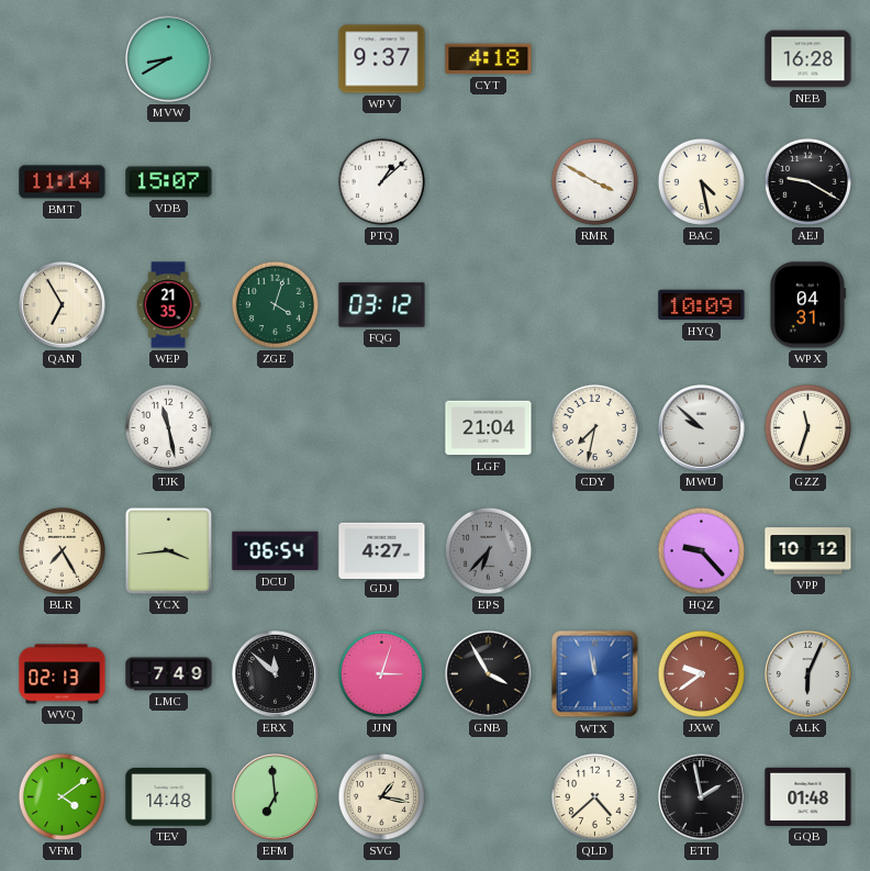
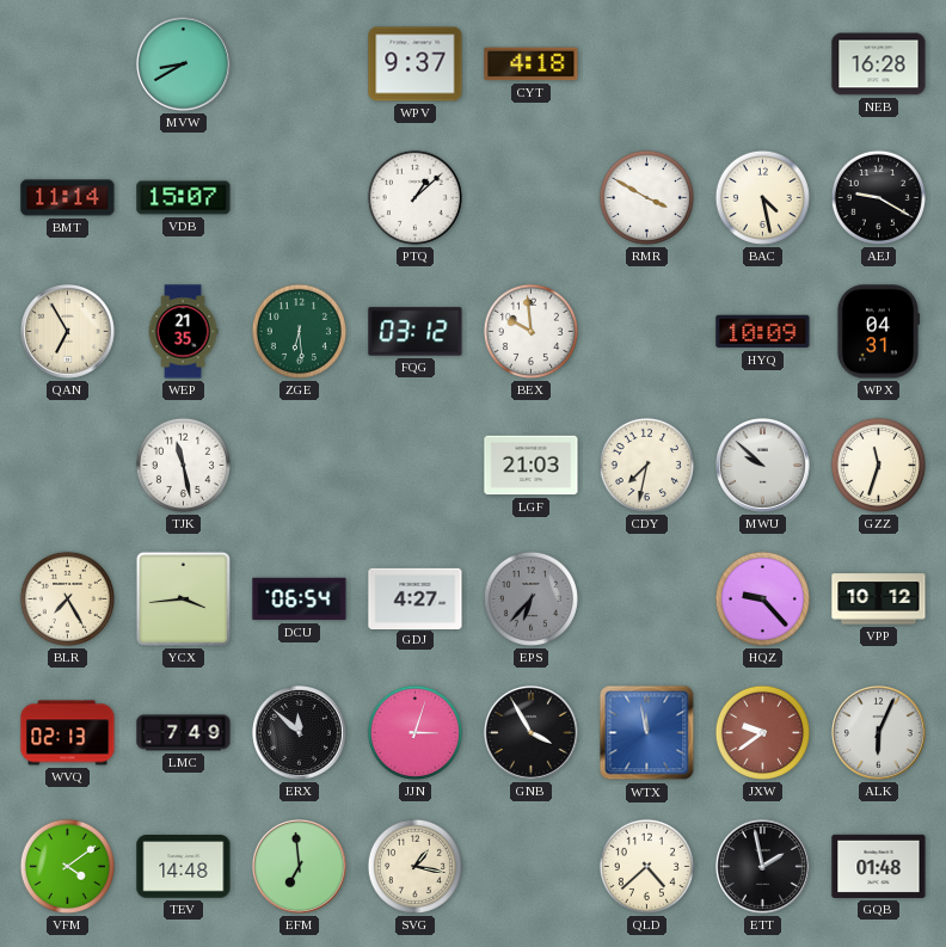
ZGE: 4:03 -> 6:29 (299, 331)
BEX: none -> 9:59 (530, 331)
LGF: 21:04 -> 21:03 (532, 466)
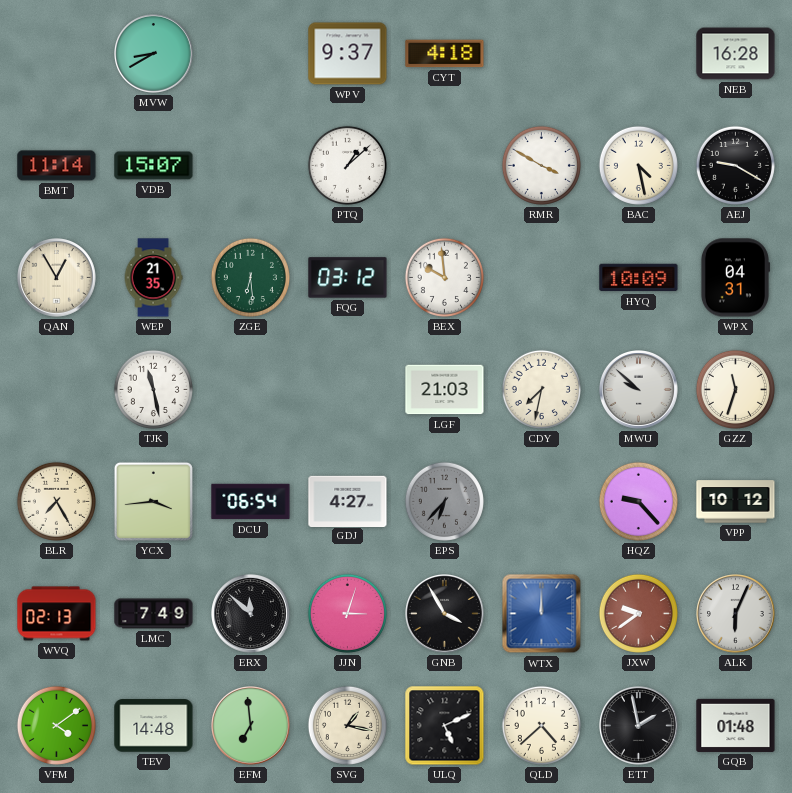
QAN: 6:55 -> 12:55 (57, 278)
WTX: 11:58 -> 12:00 (542, 614)
ULQ: none -> 5:11 (445, 726)
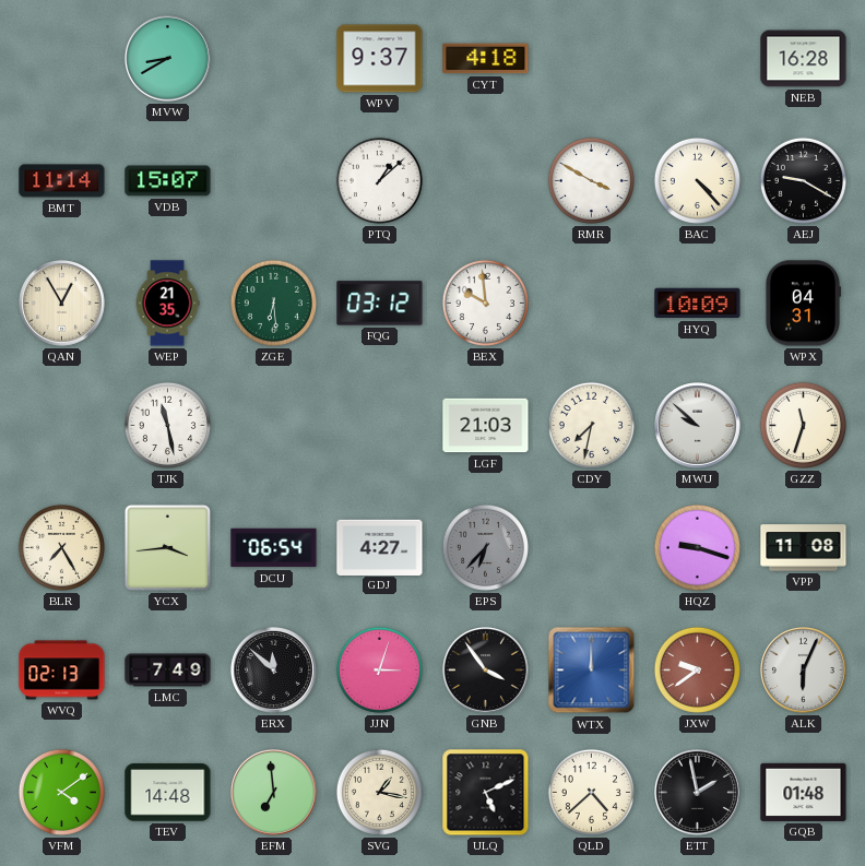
BAC: 4:28 -> 4:23 (697, 180)
HQZ: 9:23 -> 9:18 (697, 547)
VPP: 10:12 -> 11:08 (804, 548)
GNB: 3:55 -> 3:54 (486, 671)
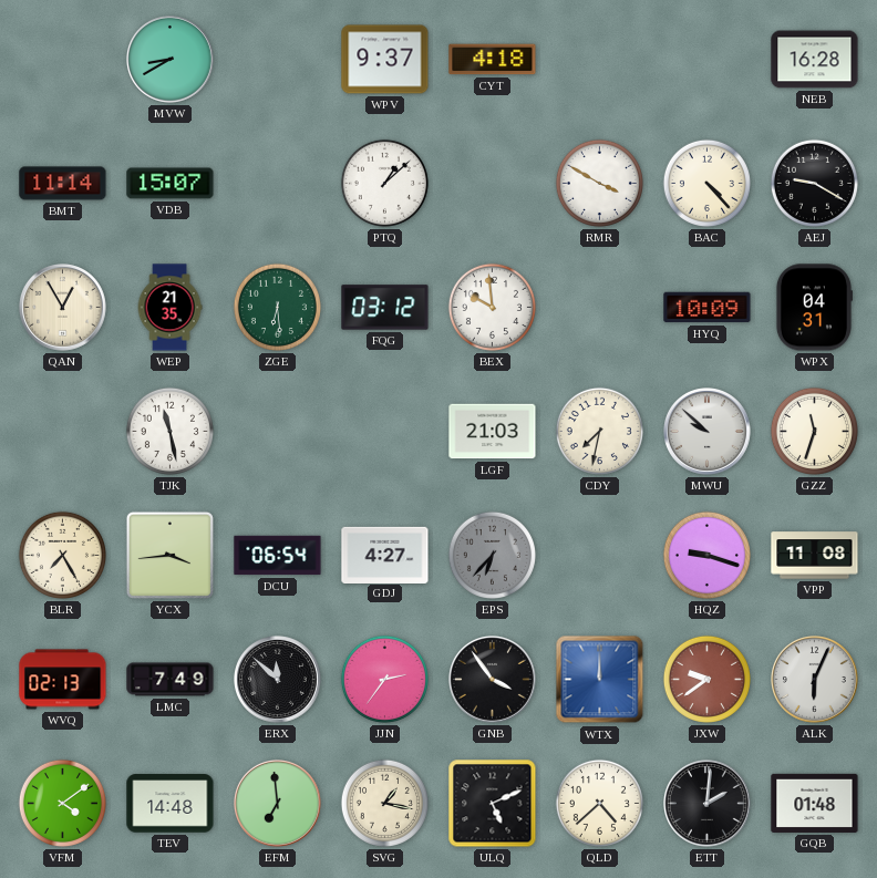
JJN: 3:03 -> 2:36 (384, 679)
ETT: 1:58 -> 2:01 (708, 804)
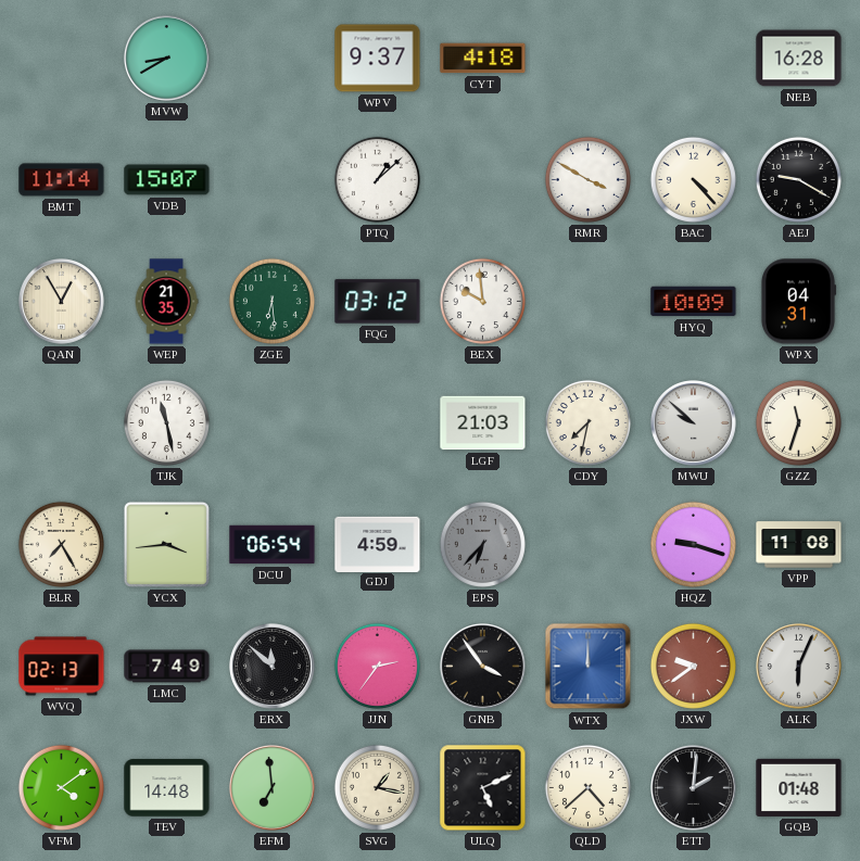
GDJ: 4:27 -> 4:59 (378, 544)
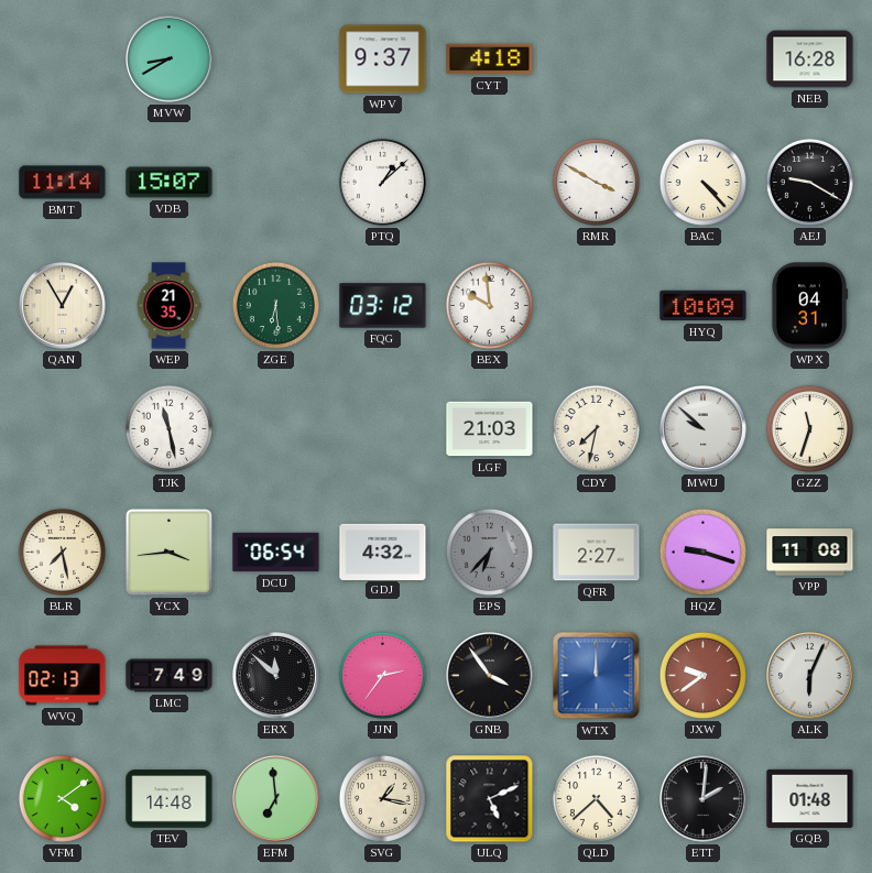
BLR: 7:25 -> 7:28 (62, 552)
GDJ: 4:59 -> 4:32 (383, 552)
QFR: none -> 2:27 (597, 553)
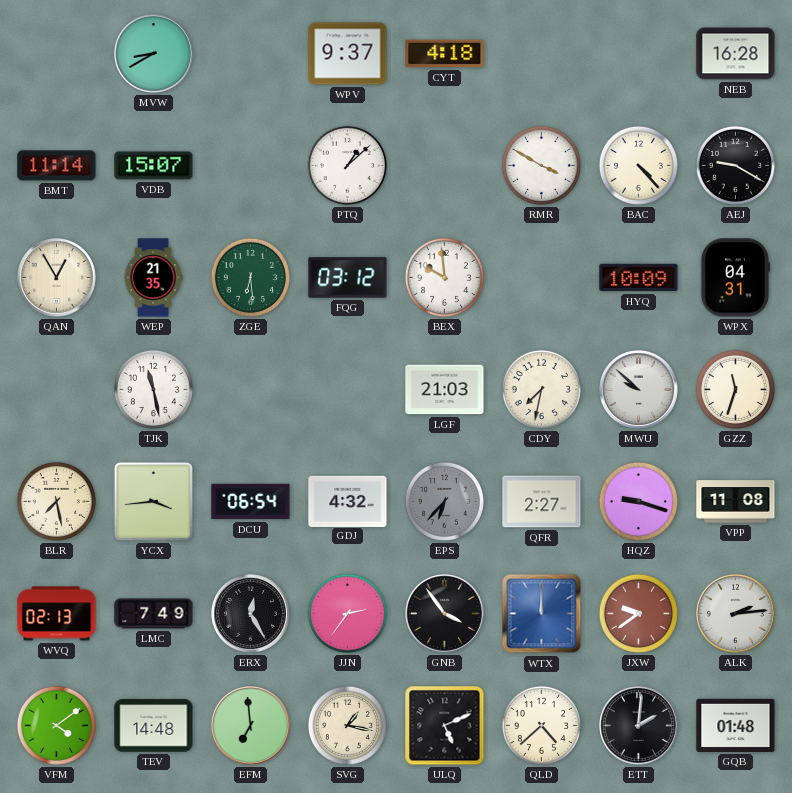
ERX: 11:52 -> 12:25 (251, 614)
ALK: 6:04 -> 2:14 (736, 614)
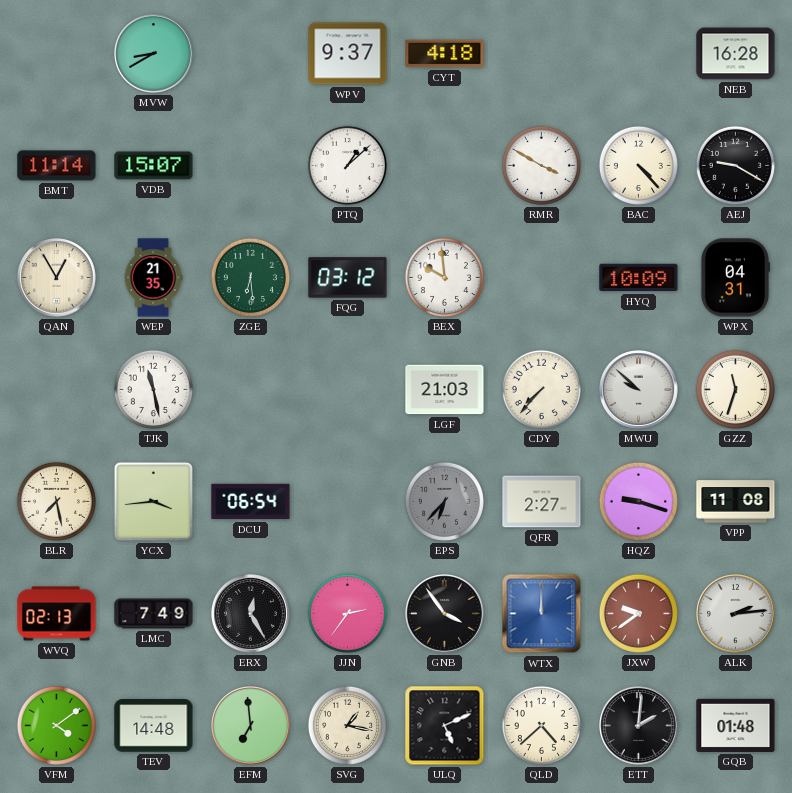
CDY: 7:32 -> 7:37 (541, 389)
GDJ: 4:32 -> none (348, 501)
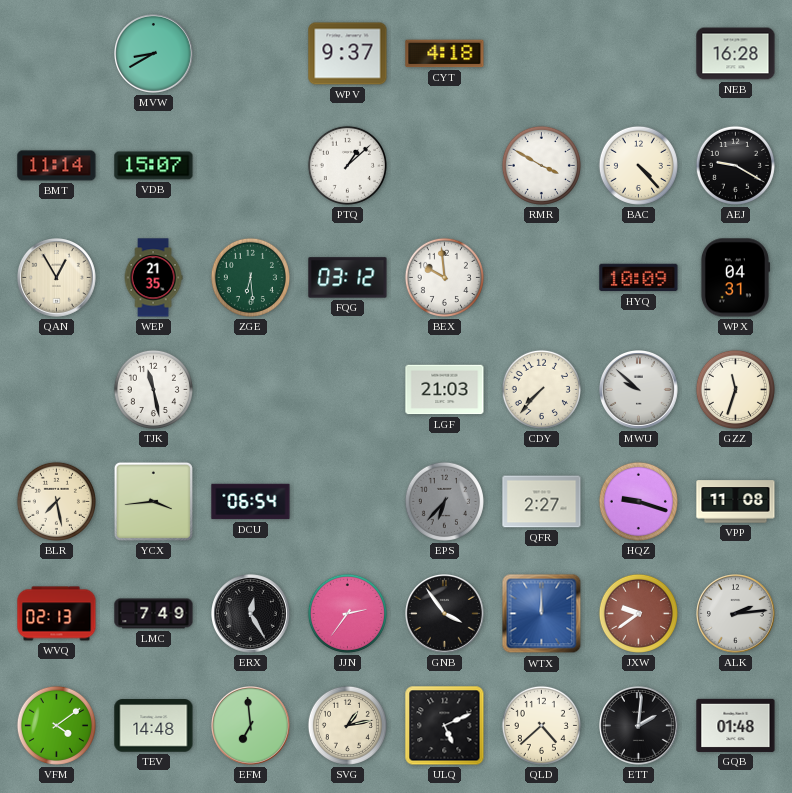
SVG: 1:17 -> 1:13 (347, 725)
